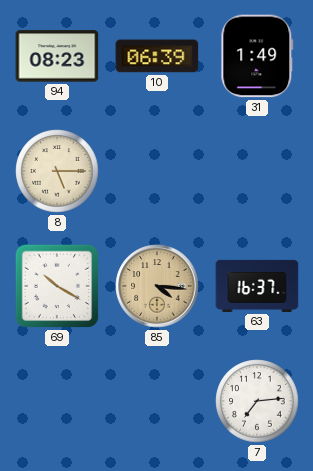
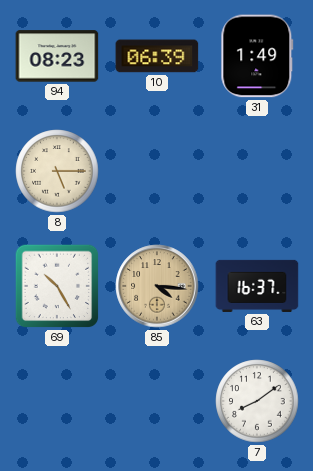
69: 10:20 -> 10:25 (57, 286)
7: 7:14 -> 8:09 (257, 401)
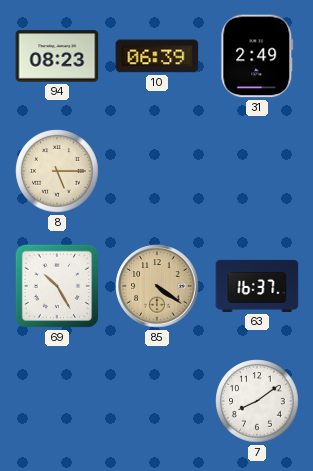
31: 1:49 -> 2:49 (257, 56)
85: 4:16 -> 4:21 (157, 286)
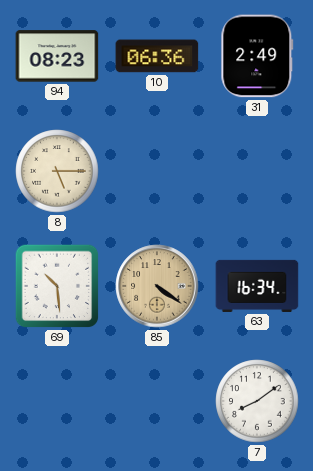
10: 06:39 -> 06:36 (157, 56)
69: 10:25 -> 10:29 (57, 286)
63: 16:37 -> 16:34 (257, 286)
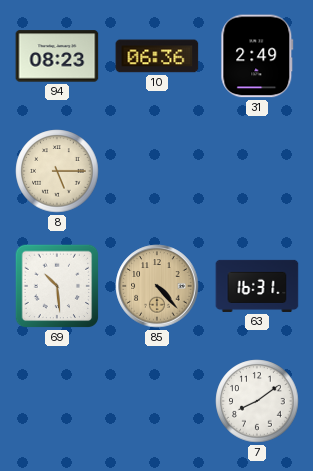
85: 4:21 -> 4:23 (157, 286)
63: 16:34 -> 16:31 (257, 286)
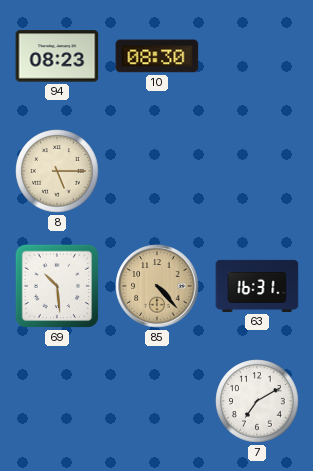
10: 06:36 -> 08:30 (157, 56)
31: 2:49 -> none (257, 56)
7: 8:09 -> 7:10 (257, 401)
